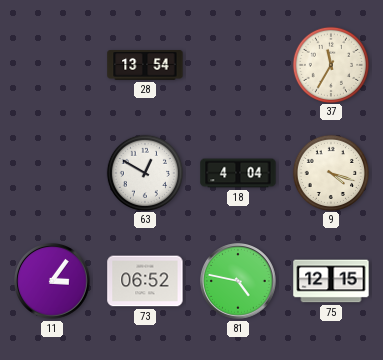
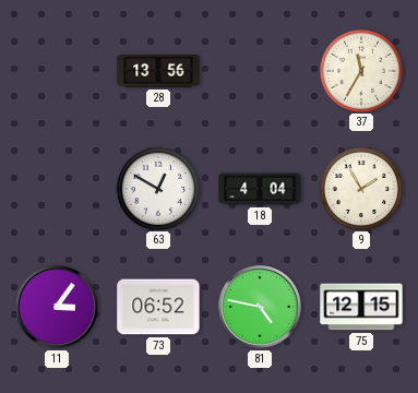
28: 13:54 -> 13:56 (158, 71)
9: 4:18 -> 1:55 (360, 188)
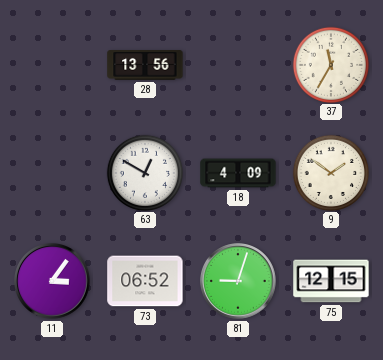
18: 4:04 -> 4:09 (238, 173)
9: 1:55 -> 1:51 (330, 172)
81: 4:47 -> 9:03 (239, 282)
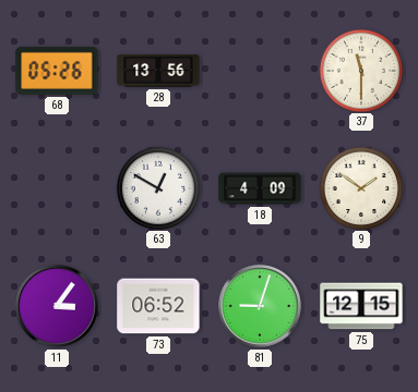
68: none -> 05:26 (57, 71)
37: 11:35 -> 11:30 (360, 70)
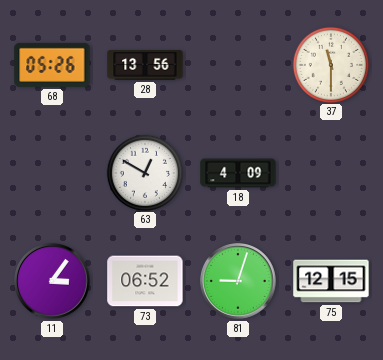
9: 1:51 -> none (360, 187)
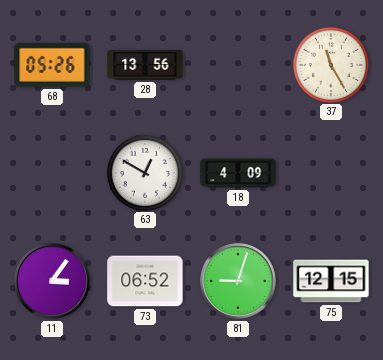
37: 11:30 -> 11:25 (330, 64)
